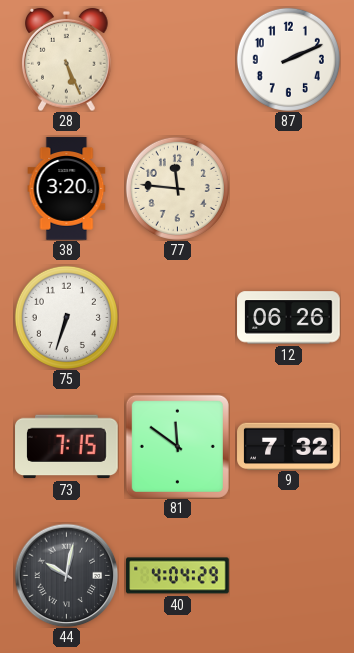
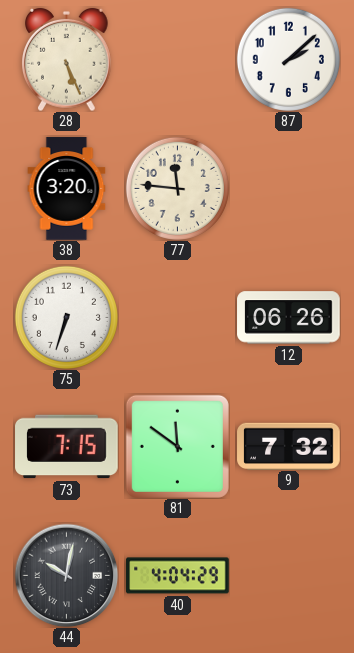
87: 2:11 -> 2:08 (288, 59)
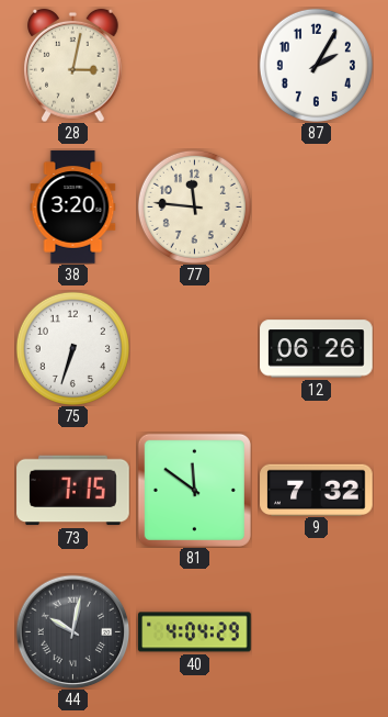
28: 5:26 -> 3:02 (73, 65)
87: 2:08 -> 2:05 (316, 65)
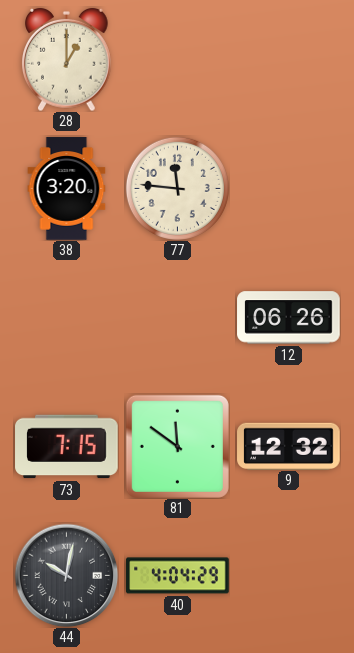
28: 3:02 -> 1:00 (67, 59)
87: 2:05 -> none (316, 65)
75: 6:33 -> none (72, 348)
9: 7:32 -> 12:32 (289, 446)
